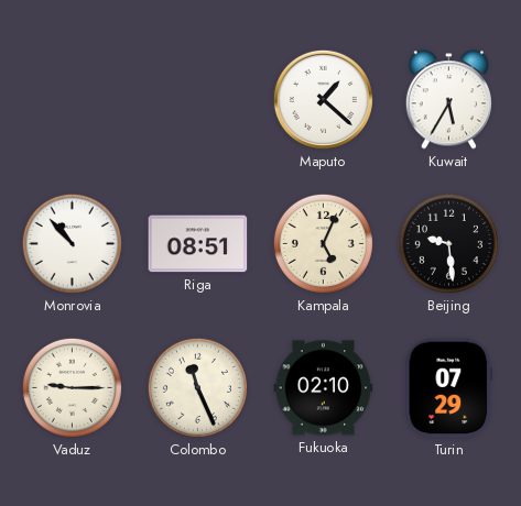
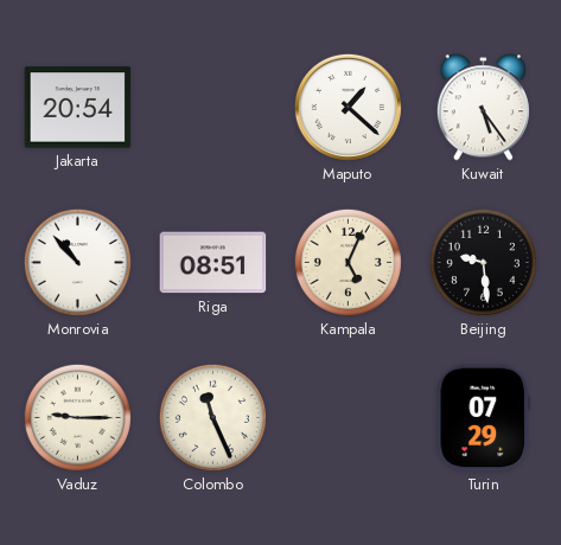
Jakarta: none -> 20:54 (78, 108)
Kuwait: 5:35 -> 5:24 (483, 108)
Fukuoka: 02:10 -> none (324, 388)
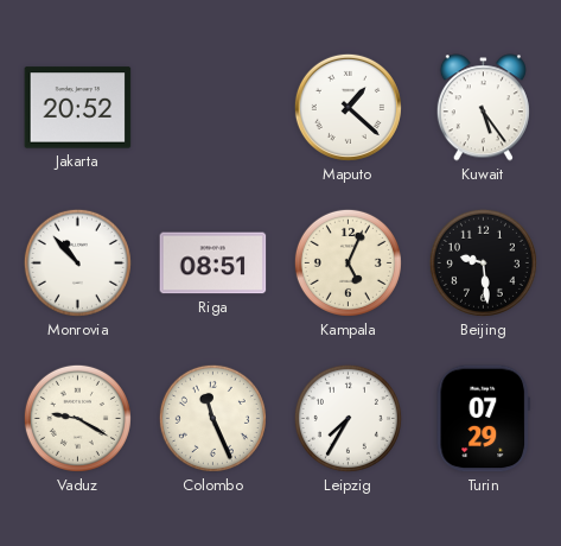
Jakarta: 20:54 -> 20:52 (78, 108)
Vaduz: 9:15 -> 9:20 (77, 418)
Leipzig: none -> 7:35 (348, 418)
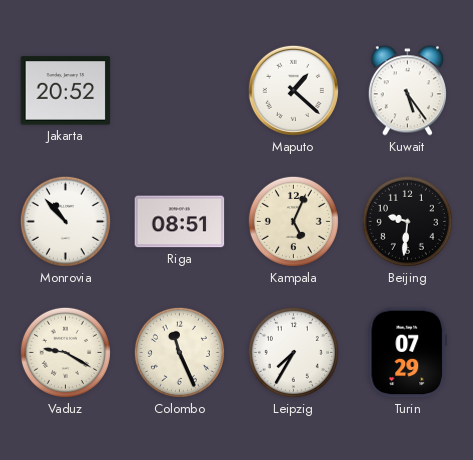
Beijing: 9:29 -> 9:31 (407, 221)
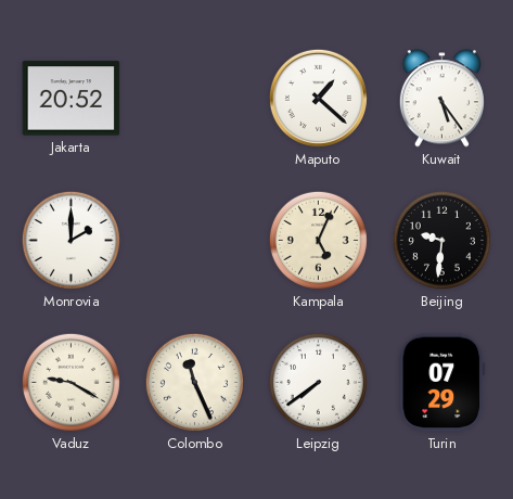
Monrovia: 10:53 -> 2:00 (70, 240)
Riga: 08:51 -> none (180, 222)
Leipzig: 7:35 -> 7:39 (318, 382)
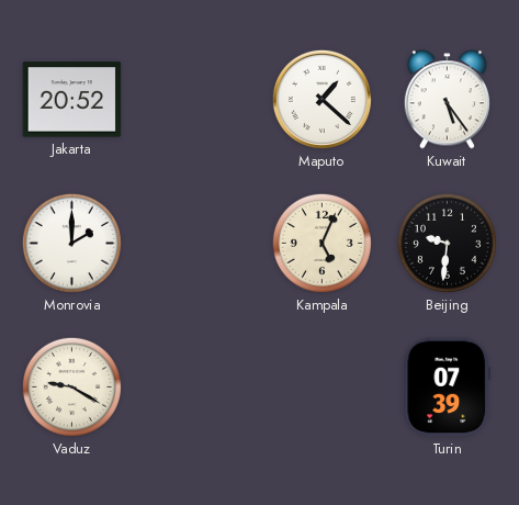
Colombo: 11:26 -> none (194, 382)
Leipzig: 7:39 -> none (318, 382)
Turin: 07:29 -> 07:39 (447, 388)
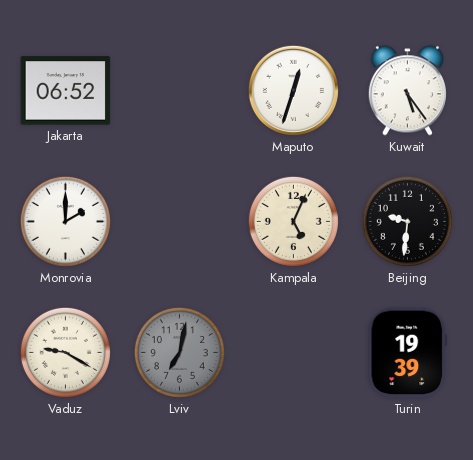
Jakarta: 20:52 -> 06:52 (66, 91)
Maputo: 1:22 -> 12:33 (293, 90)
Lviv: none -> 7:02 (179, 352)
Turin: 07:39 -> 19:39 (407, 353)
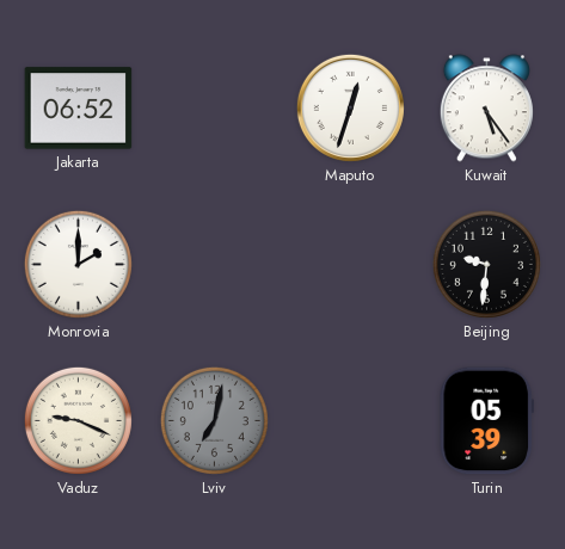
Kampala: 5:04 -> none (293, 221)
Vaduz: 9:20 -> 9:19 (78, 420)
Turin: 19:39 -> 05:39 (486, 421)
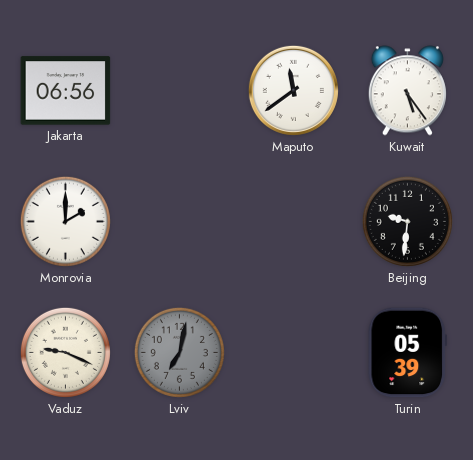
Jakarta: 06:52 -> 06:56 (66, 91)
Maputo: 12:33 -> 11:39 (293, 90)
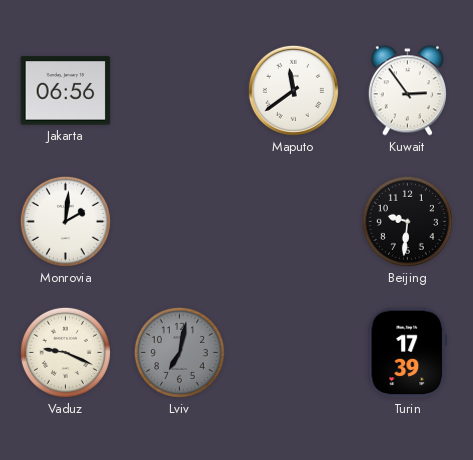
Kuwait: 5:24 -> 2:54 (407, 91)
Monrovia: 2:00 -> 2:01 (65, 221)
Turin: 05:39 -> 17:39 (407, 353)
